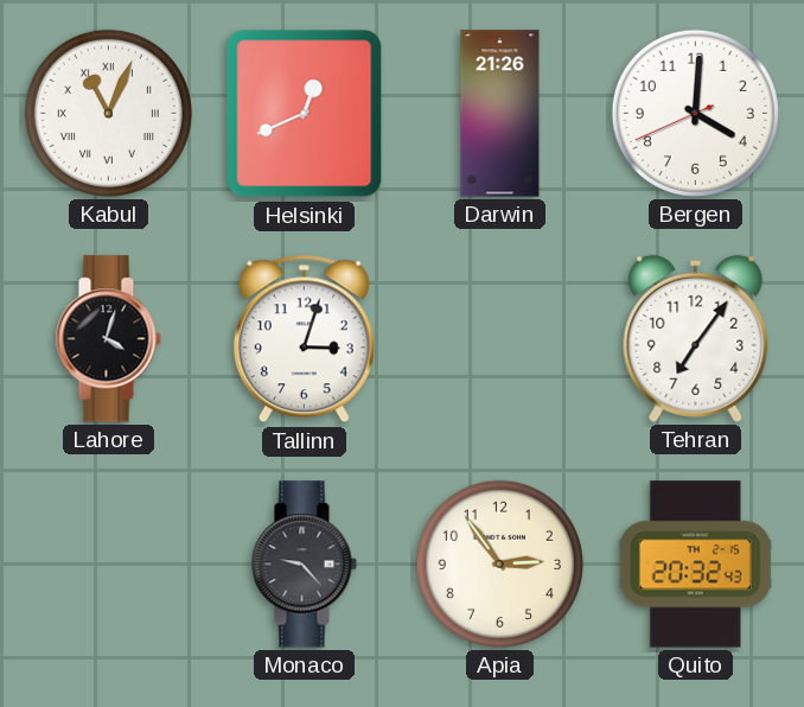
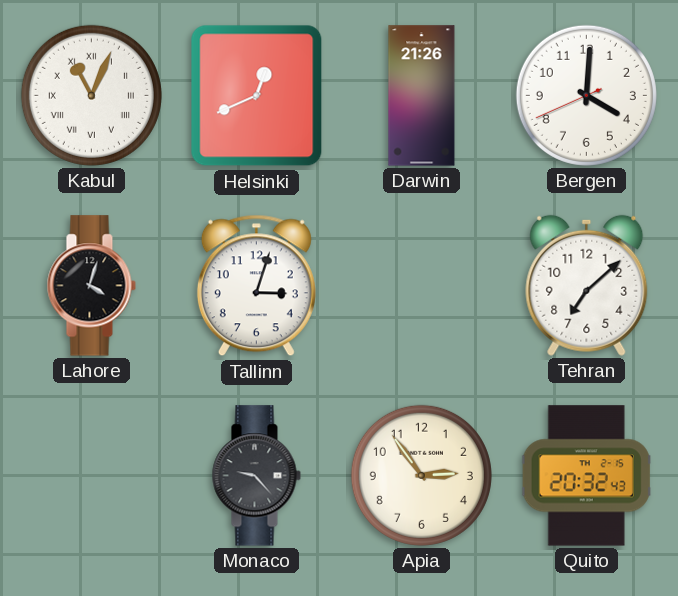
Tehran: 7:06 -> 7:08 (587, 285)
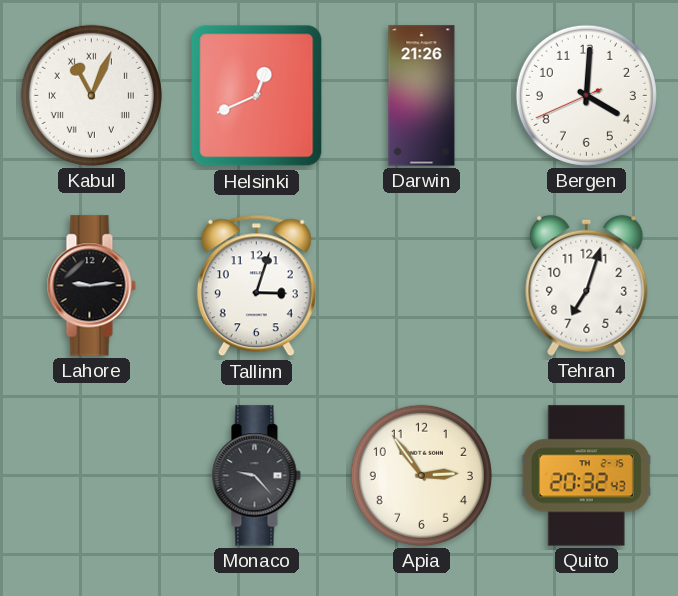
Lahore: 4:03 -> 9:14 (91, 286)
Tehran: 7:08 -> 7:03 (587, 285)
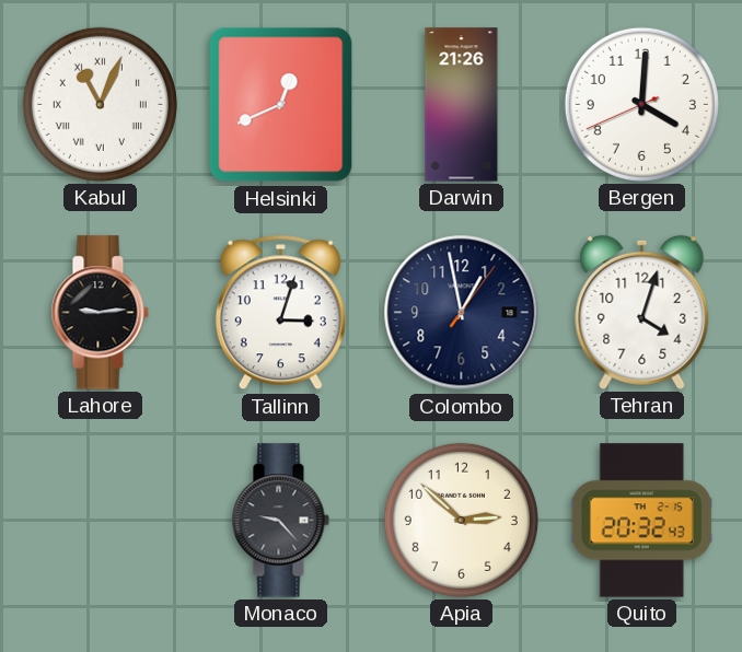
Colombo: none -> 12:58 (462, 313)
Tehran: 7:03 -> 4:03 (642, 312)
Apia: 2:54 -> 2:52 (461, 520)
